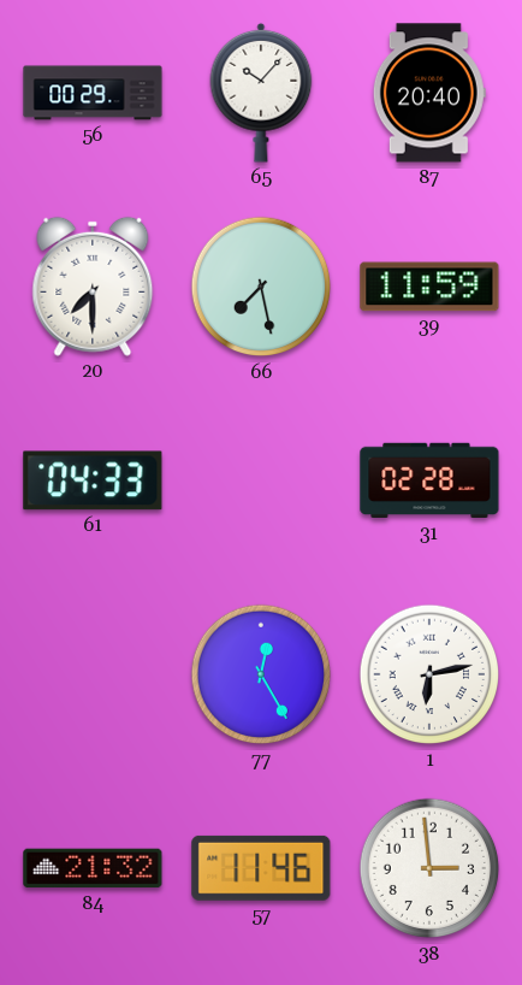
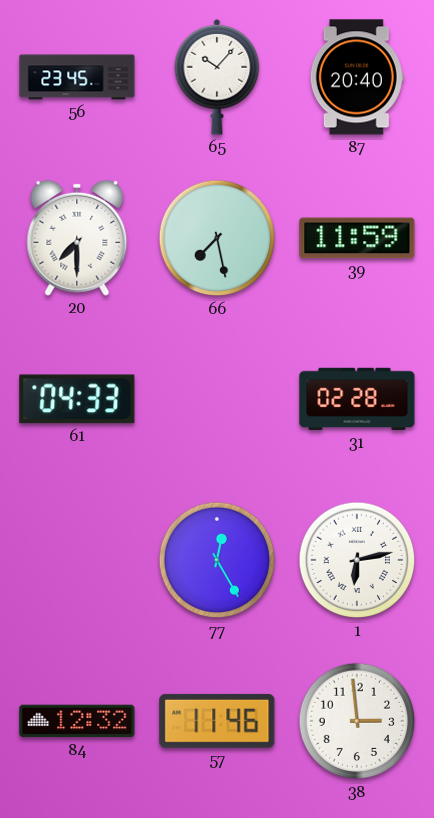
56: 00:29 -> 23:45 (77, 77)
84: 21:32 -> 12:32 (77, 721)
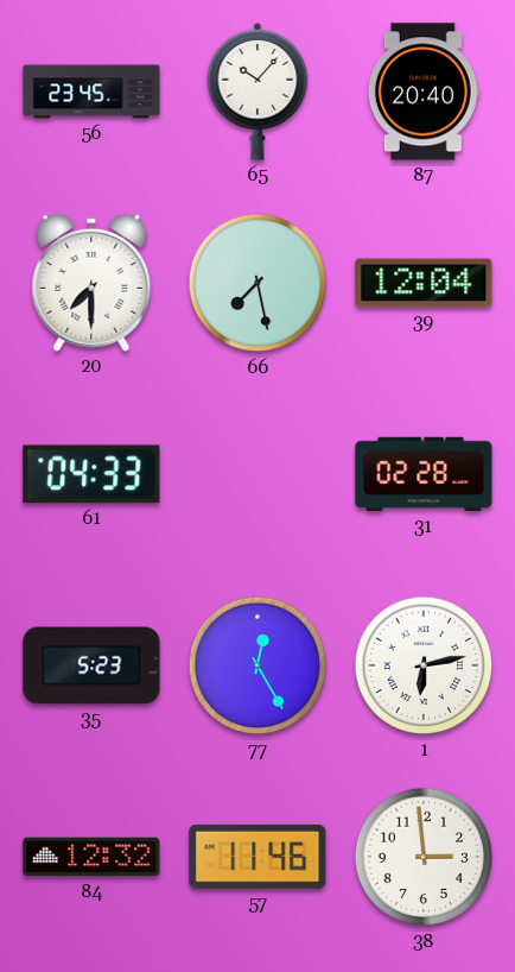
39: 11:59 -> 12:04 (424, 283)
35: none -> 5:23 (91, 665)
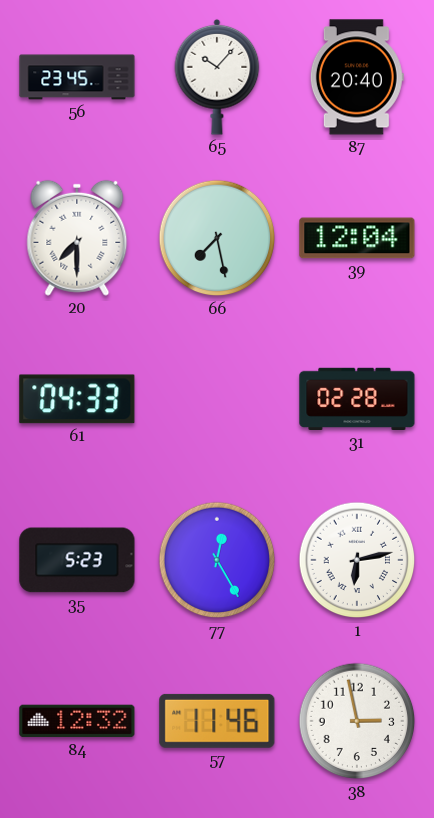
38: 2:59 -> 2:58 (357, 721)
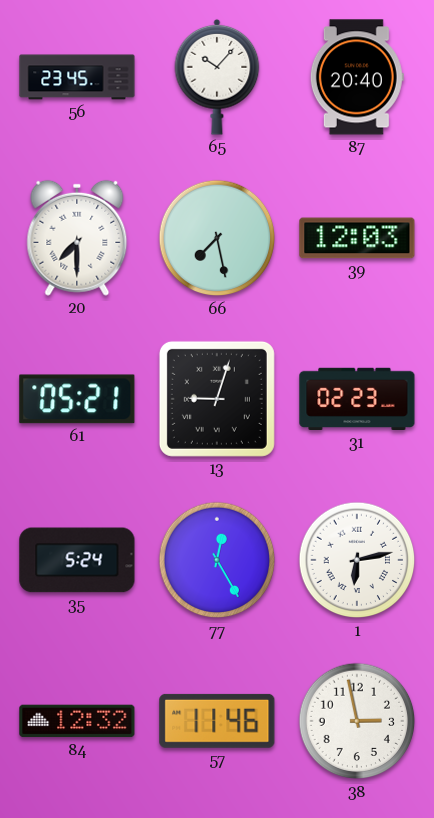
39: 12:04 -> 12:03 (357, 238)
61: 04:33 -> 05:21 (77, 399)
13: none -> 9:03 (217, 399)
31: 02:28 -> 02:23 (357, 399)
35: 5:23 -> 5:24 (77, 560)
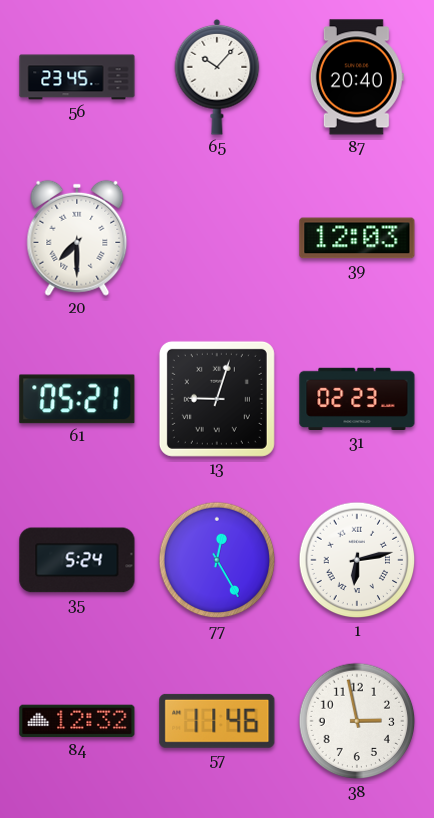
66: 7:28 -> none (217, 238)
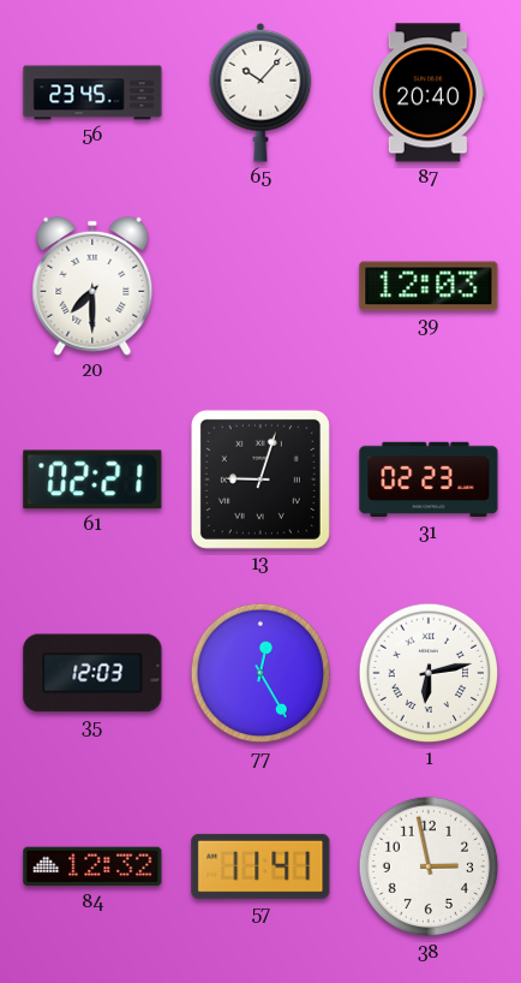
61: 05:21 -> 02:21 (92, 479)
35: 5:24 -> 12:03 (92, 673)
57: 11:46 -> 11:41 (260, 866)
